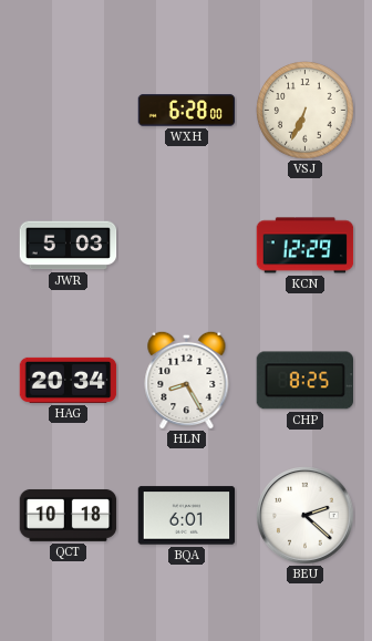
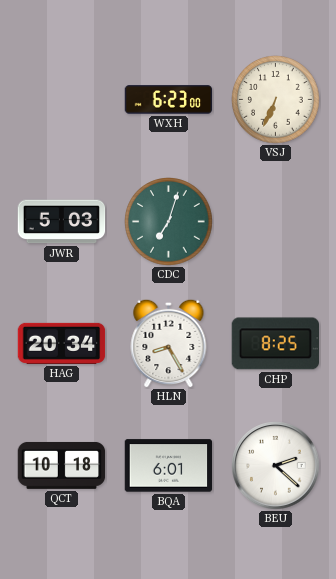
WXH: 6:28 -> 6:23 (169, 100)
CDC: none -> 7:03 (169, 222)
KCN: 12:29 -> none (306, 246)
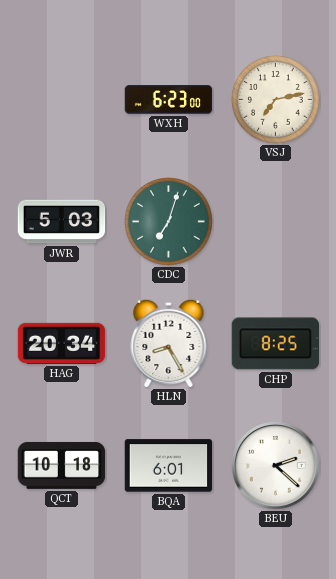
VSJ: 6:34 -> 7:13 (276, 100)
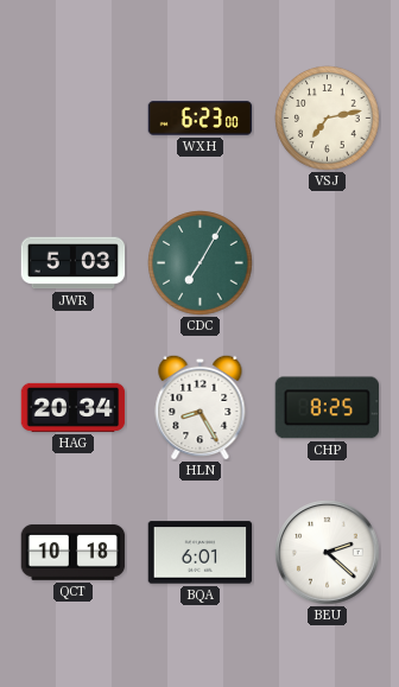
CDC: 7:03 -> 7:05 (201, 263)
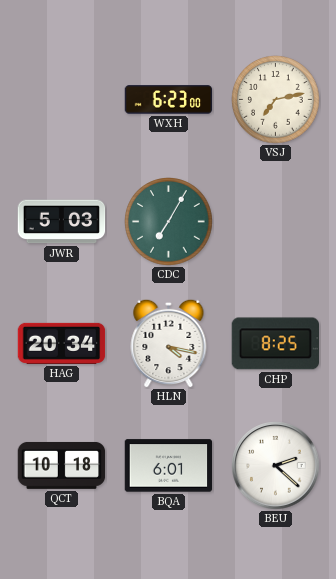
HLN: 8:25 -> 4:17 (169, 343)
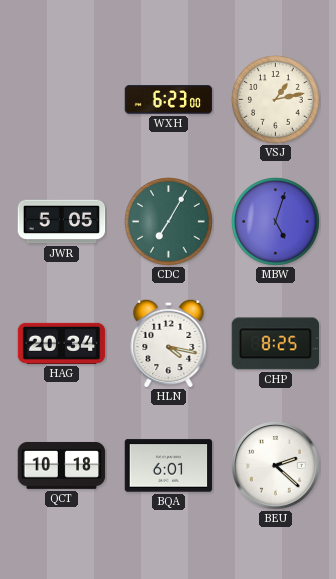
VSJ: 7:13 -> 1:13 (276, 100)
JWR: 5:03 -> 5:05 (62, 222)
MBW: none -> 5:03 (276, 222)
